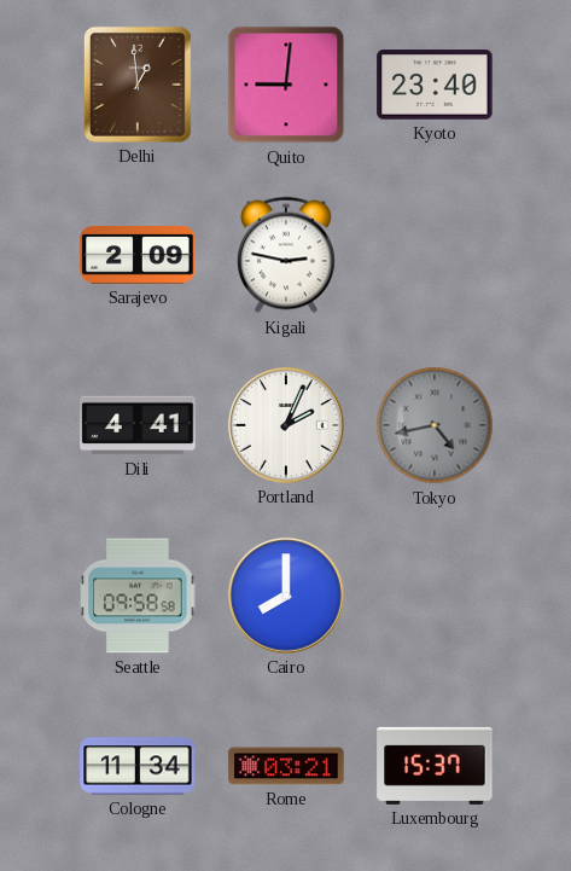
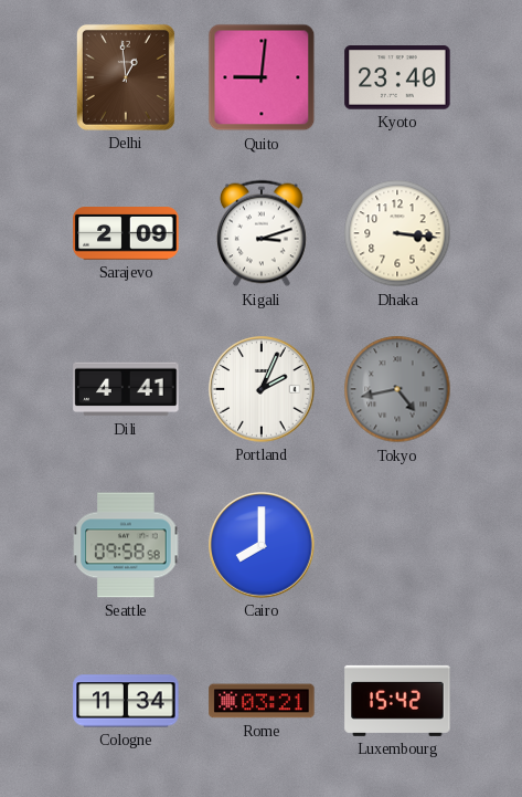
Kigali: 2:47 -> 3:12 (263, 233)
Dhaka: none -> 3:16 (397, 233)
Luxembourg: 15:37 -> 15:42 (397, 701)
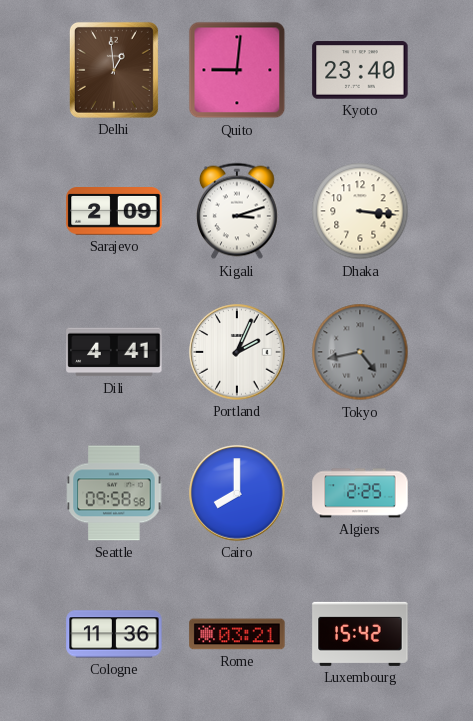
Algiers: none -> 2:25 (360, 493)
Cologne: 11:34 -> 11:36 (114, 634)
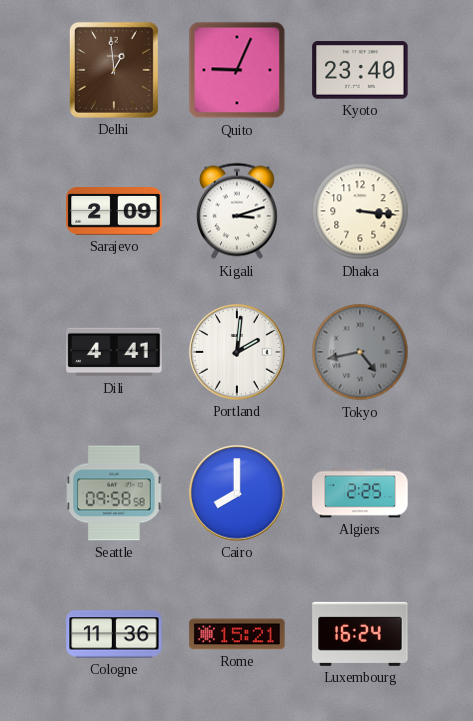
Quito: 9:01 -> 9:04 (237, 70)
Portland: 2:04 -> 2:01 (237, 352)
Rome: 03:21 -> 15:21 (237, 634)
Luxembourg: 15:42 -> 16:24 (360, 634)
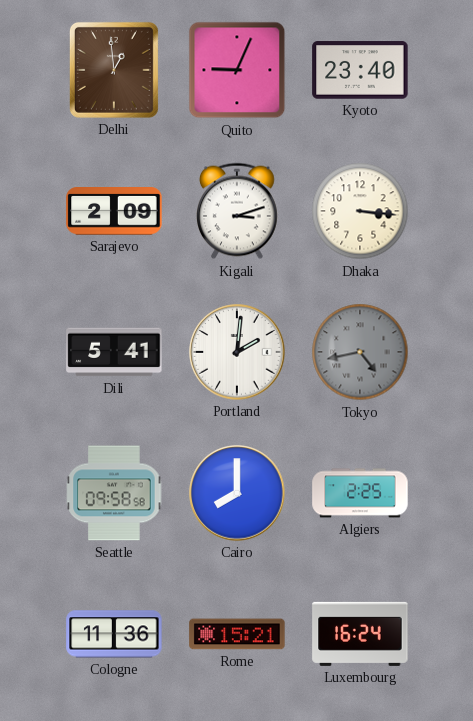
Dili: 4:41 -> 5:41 (114, 352)
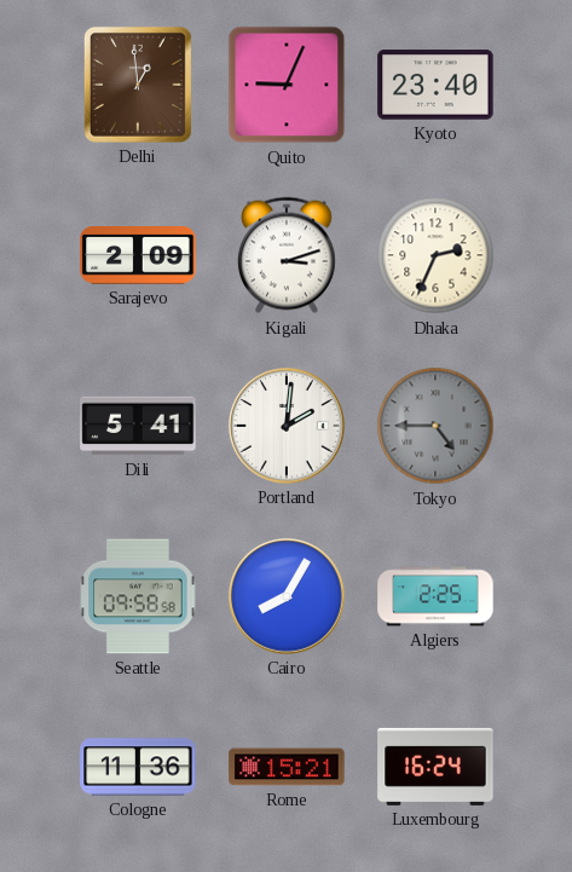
Dhaka: 3:16 -> 2:34 (435, 255)
Tokyo: 4:43 -> 4:45 (435, 426)
Cairo: 8:00 -> 8:05 (287, 596)
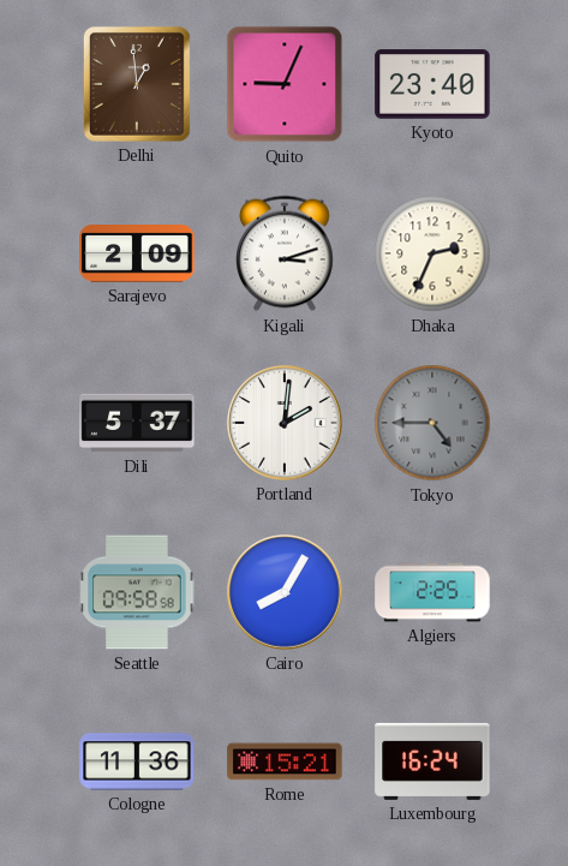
Dili: 5:41 -> 5:37 (137, 423)
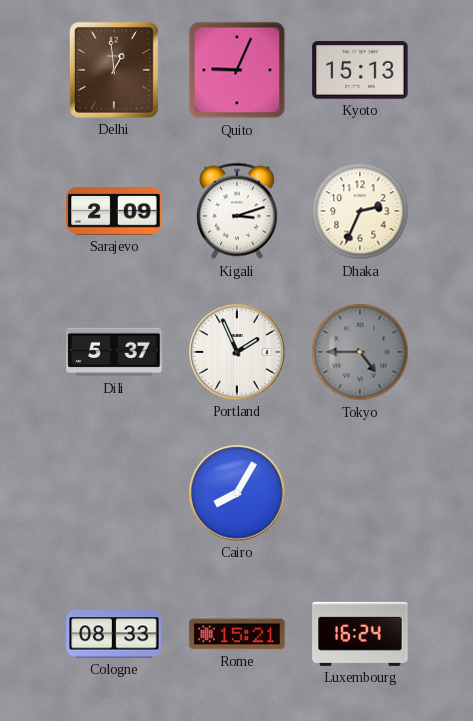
Kyoto: 23:40 -> 15:13 (360, 70)
Portland: 2:01 -> 1:56 (237, 352)
Seattle: 09:58 -> none (137, 592)
Algiers: 2:25 -> none (432, 592)
Cologne: 11:36 -> 08:33 (114, 634)
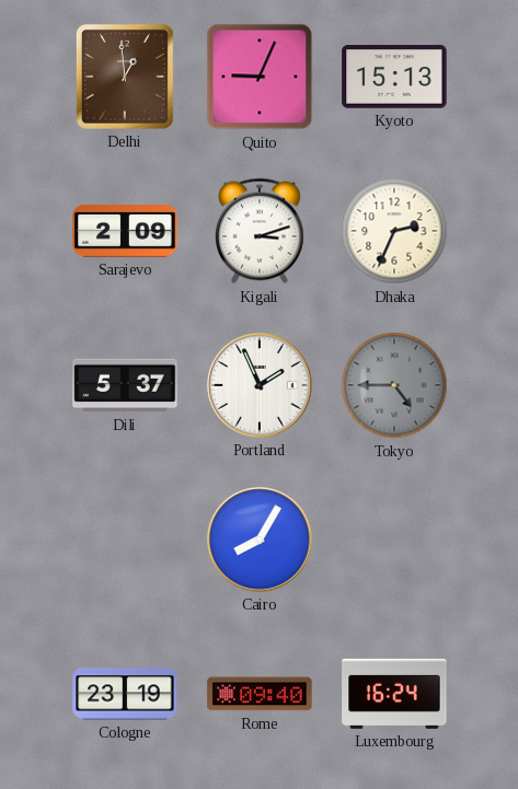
Cologne: 08:33 -> 23:19 (125, 694)
Rome: 15:21 -> 09:40 (260, 694)
